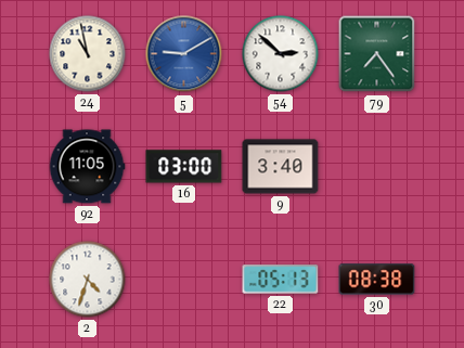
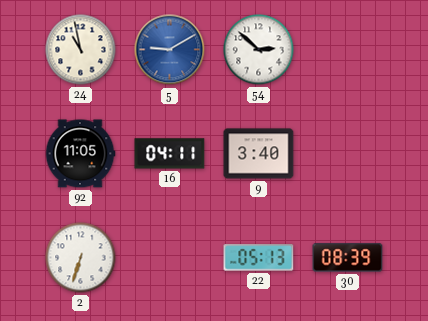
79: 7:24 -> none (377, 54)
16: 03:00 -> 04:11 (170, 154)
2: 4:33 -> 6:33 (81, 258)
30: 08:38 -> 08:39 (348, 258)
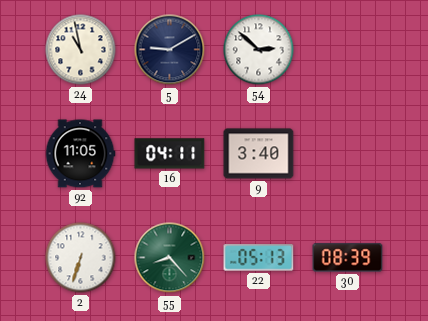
5 dial: blue -> navy (170, 50)
55: none -> 8:23 (170, 258)
